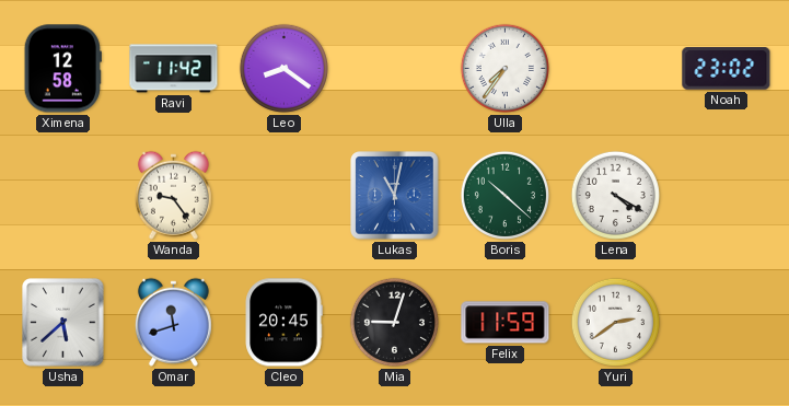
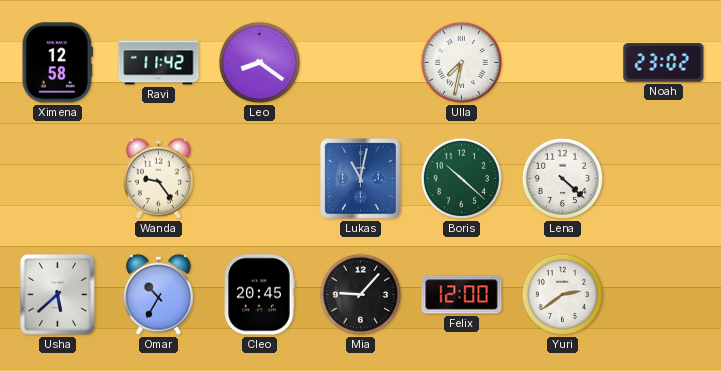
Ulla: 7:36 -> 7:32 (461, 62)
Lena: 4:20 -> 4:22 (562, 178)
Omar: 11:42 -> 10:35 (158, 294)
Mia: 9:03 -> 9:07 (360, 294)
Felix: 11:59 -> 12:00 (462, 295)
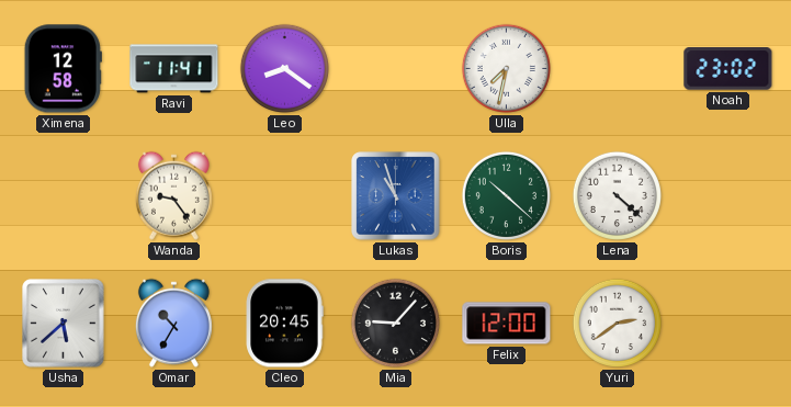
Ravi: 11:42 -> 11:41 (174, 69)
Lukas: 11:02 -> 10:57 (396, 196)
